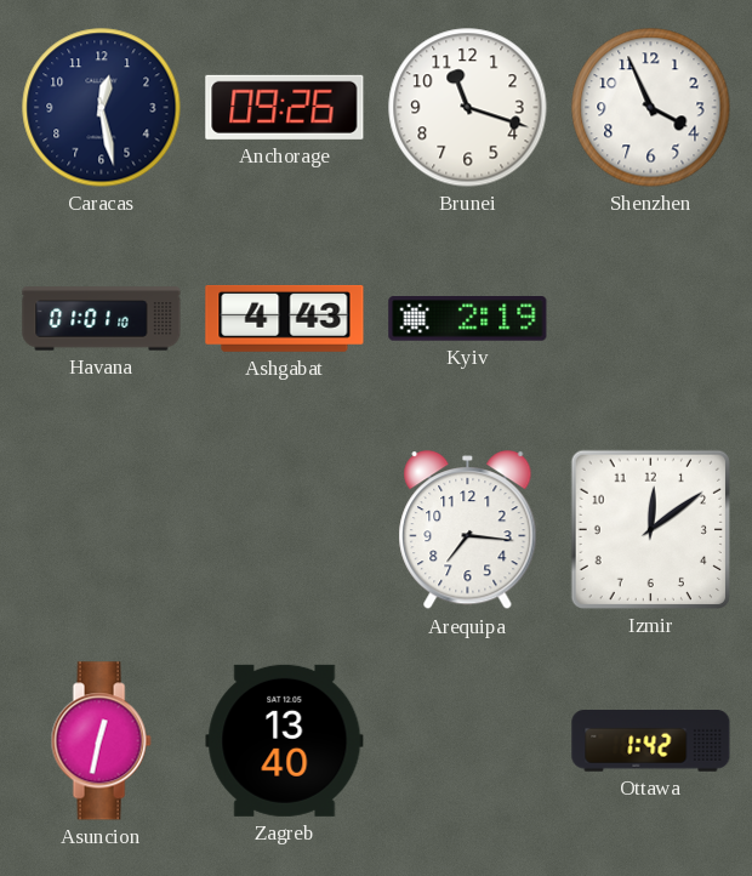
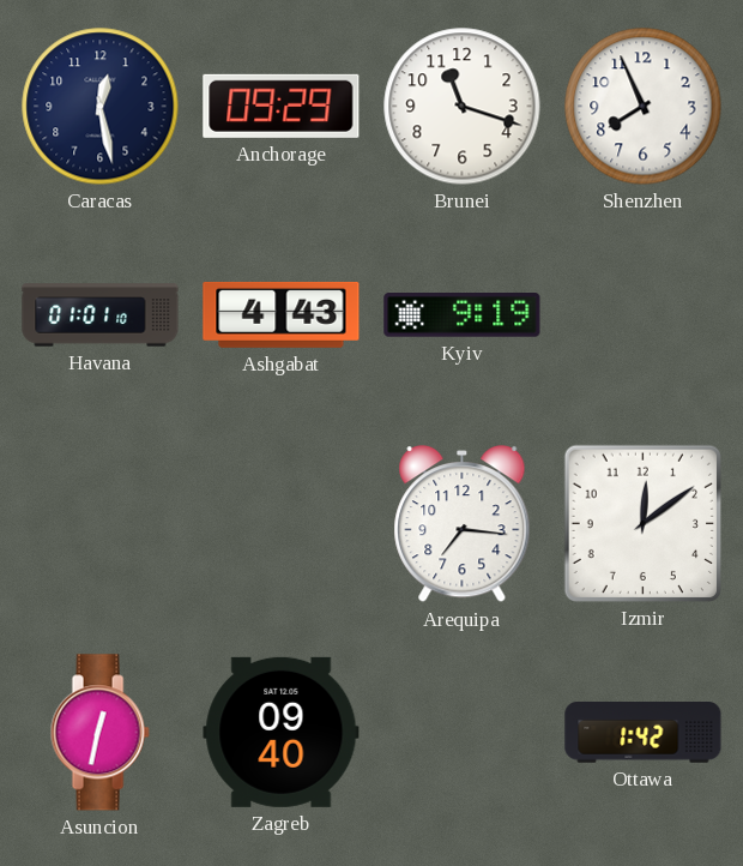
Anchorage: 09:26 -> 09:29 (282, 106)
Shenzhen: 3:56 -> 7:56 (644, 107)
Kyiv: 2:19 -> 9:19 (463, 315)
Zagreb: 13:40 -> 09:40 (282, 732)
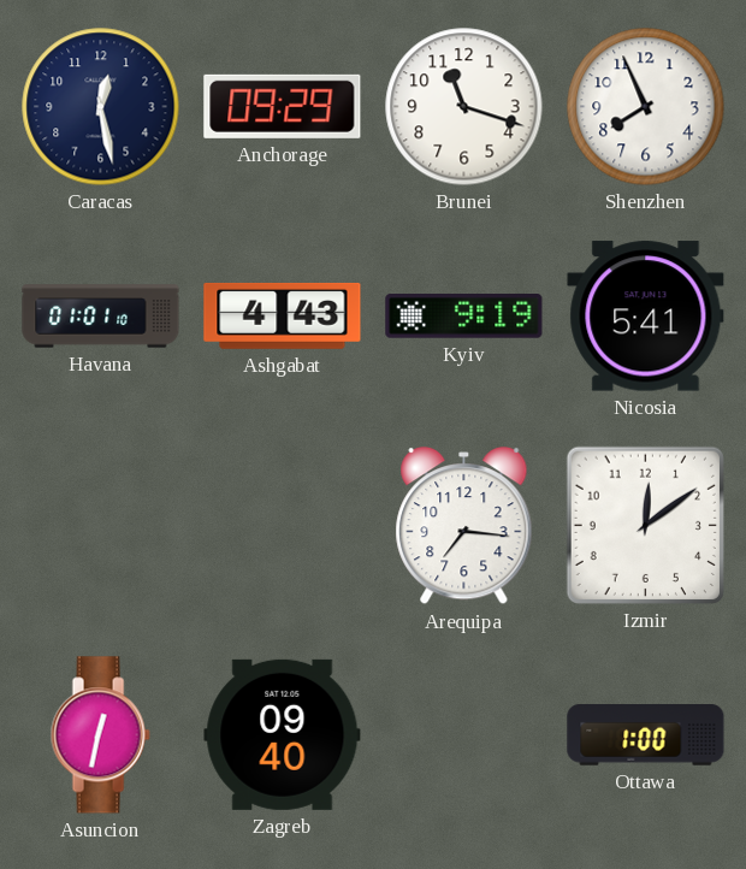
Nicosia: none -> 5:41 (646, 317)
Ottawa: 1:42 -> 1:00 (646, 735)
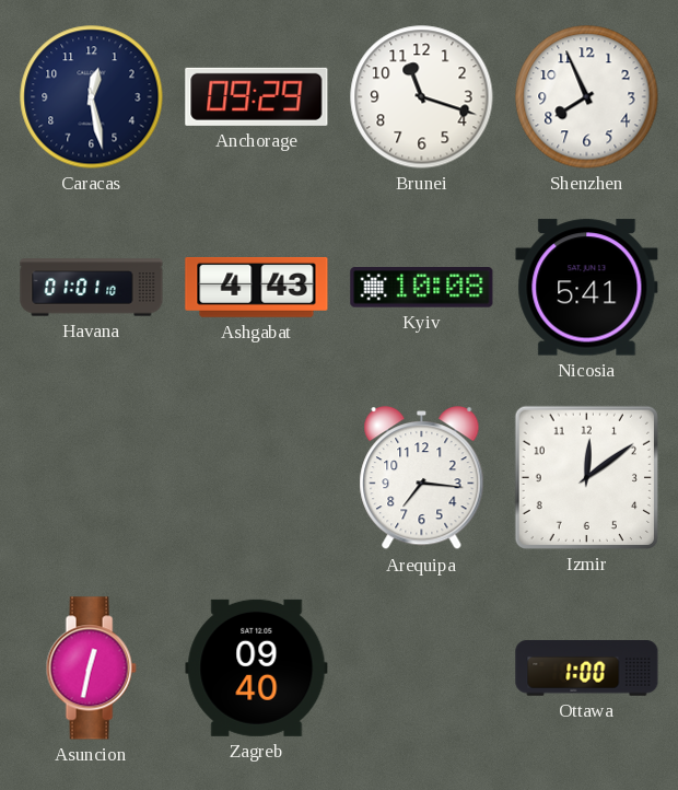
Kyiv: 9:19 -> 10:08 (422, 288)
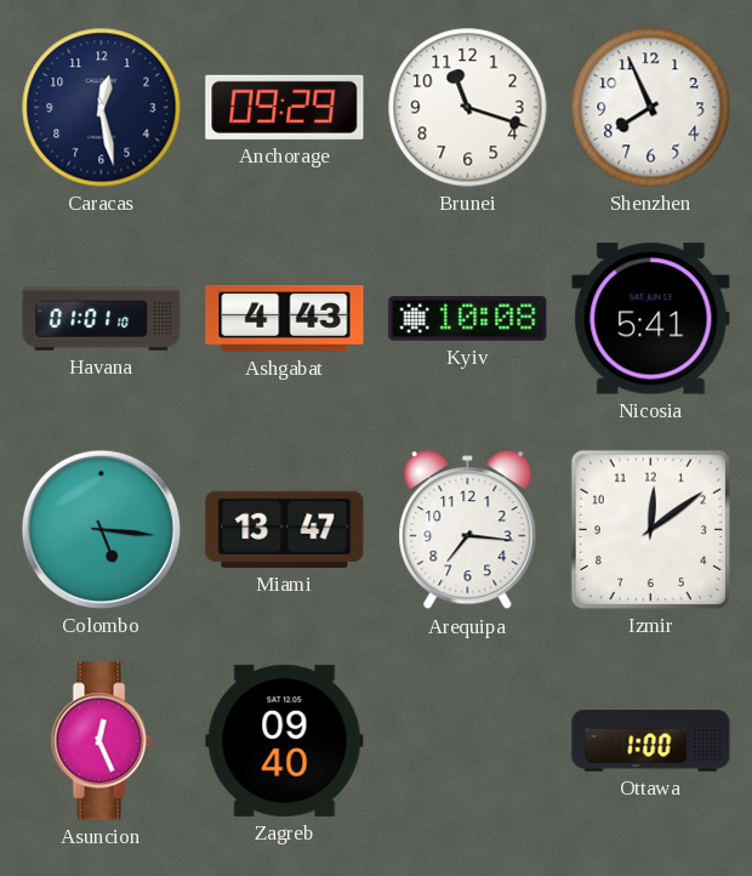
Colombo: none -> 5:16 (101, 529)
Miami: none -> 13:47 (285, 529)
Asuncion: 12:32 -> 12:26 (101, 741)
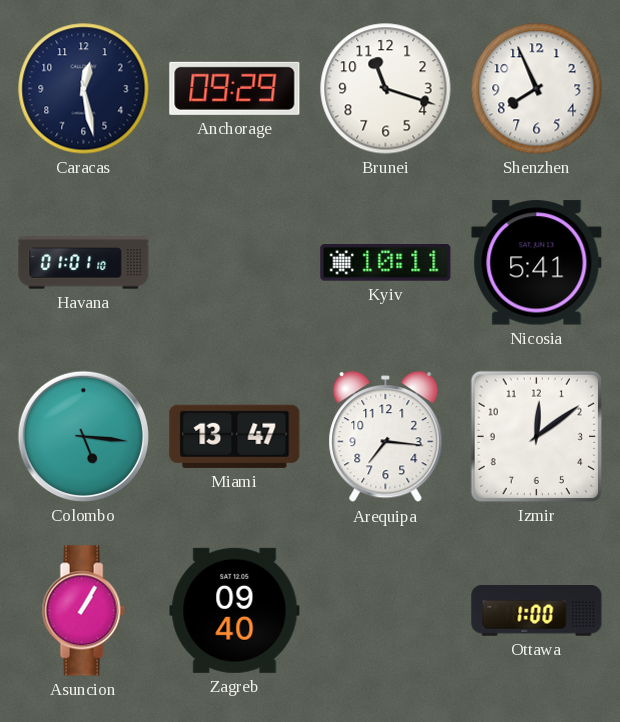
Ashgabat: 4:43 -> none (285, 318)
Kyiv: 10:08 -> 10:11 (386, 263)
Asuncion: 12:26 -> 1:05 (83, 611)
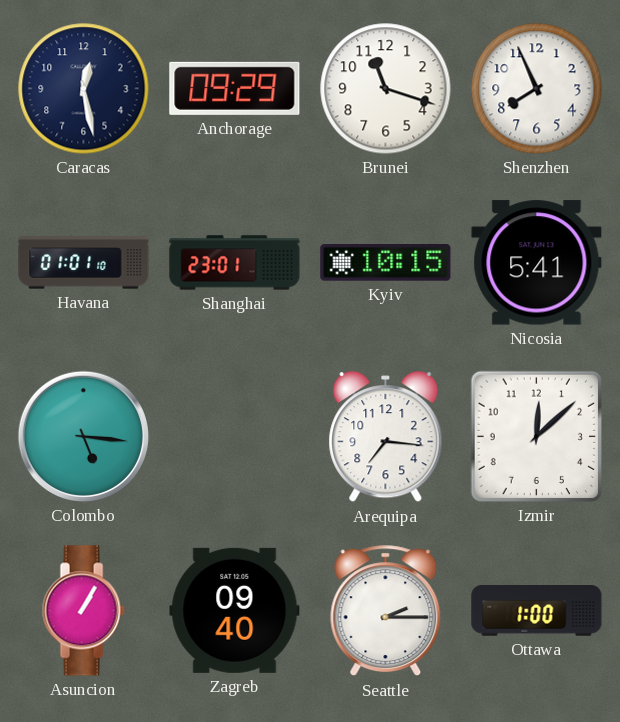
Shanghai: none -> 23:01 (235, 263)
Kyiv: 10:11 -> 10:15 (386, 263)
Miami: 13:47 -> none (235, 436)
Izmir: 12:09 -> 12:08 (536, 436)
Seattle: none -> 2:15 (386, 611)
